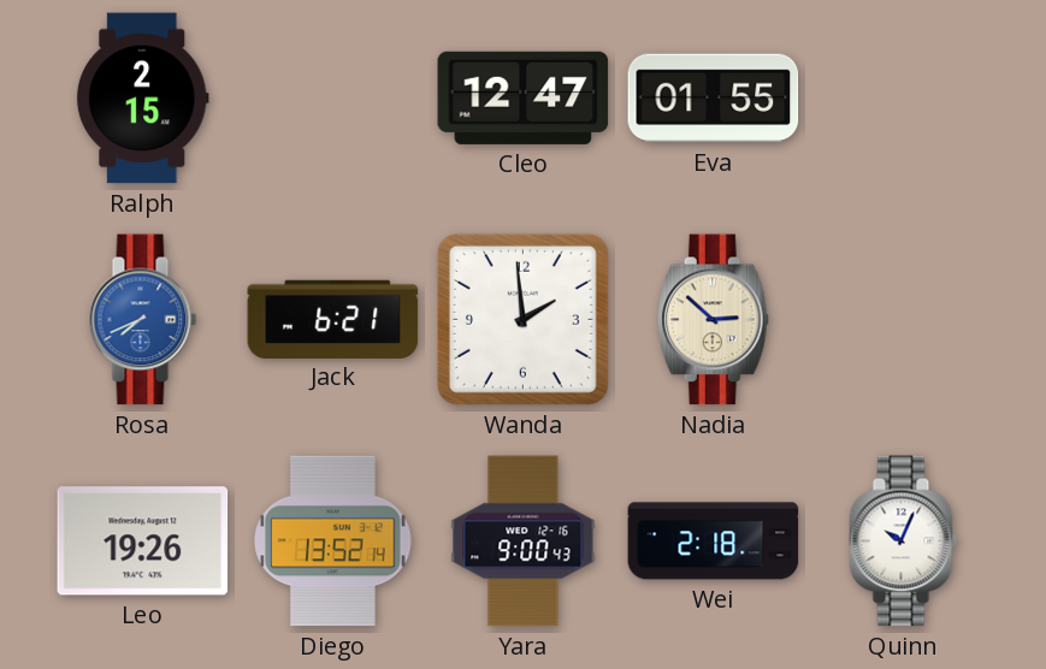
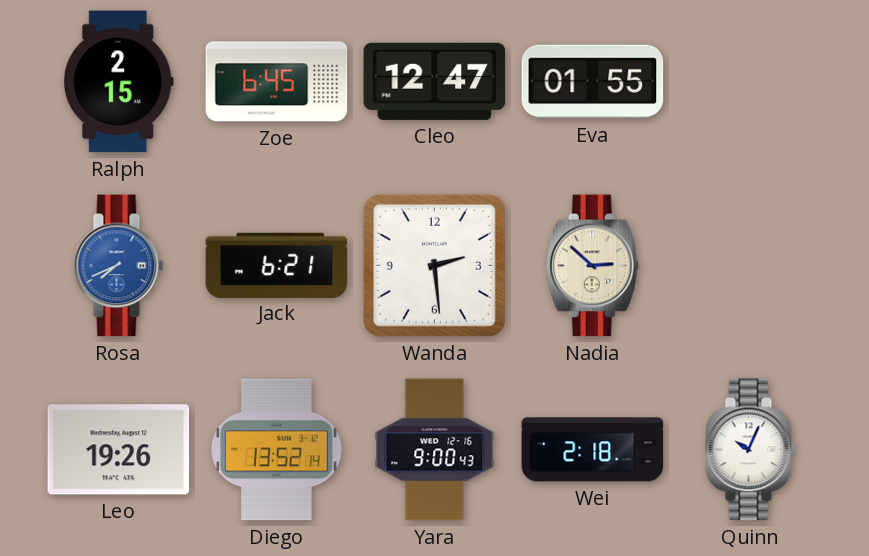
Zoe: none -> 6:45 (277, 82)
Wanda: 1:59 -> 2:29 (434, 265)
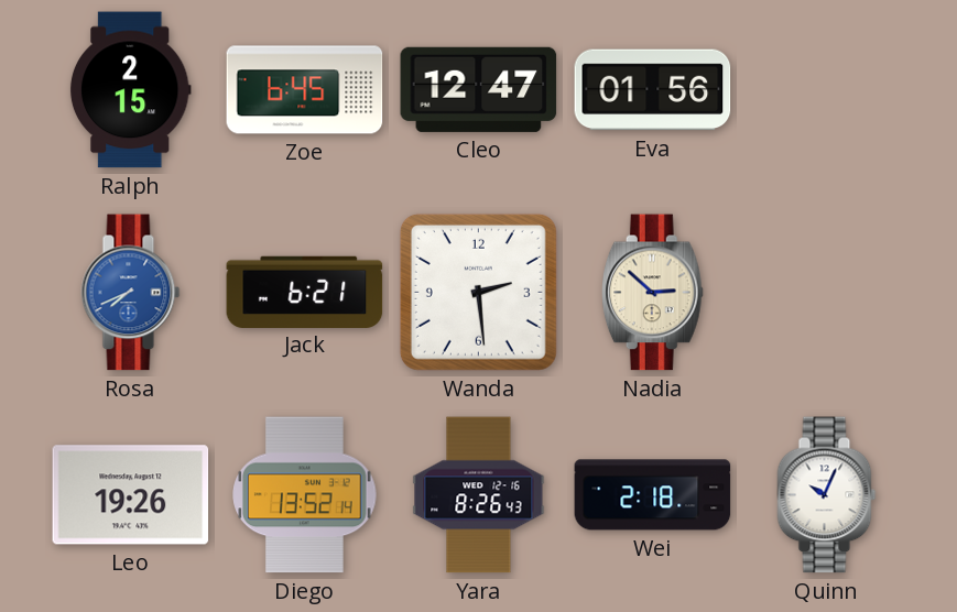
Eva: 01:55 -> 01:56 (653, 90)
Yara: 9:00 -> 8:26 (479, 495)
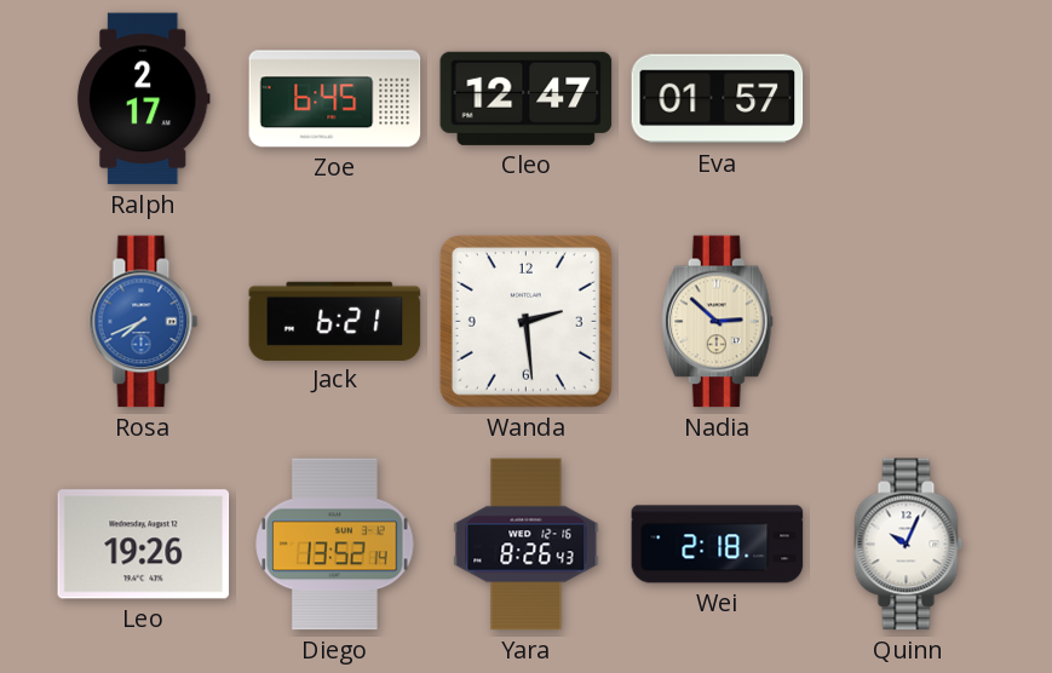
Ralph: 2:15 -> 2:17 (143, 99)
Eva: 01:56 -> 01:57 (718, 99)
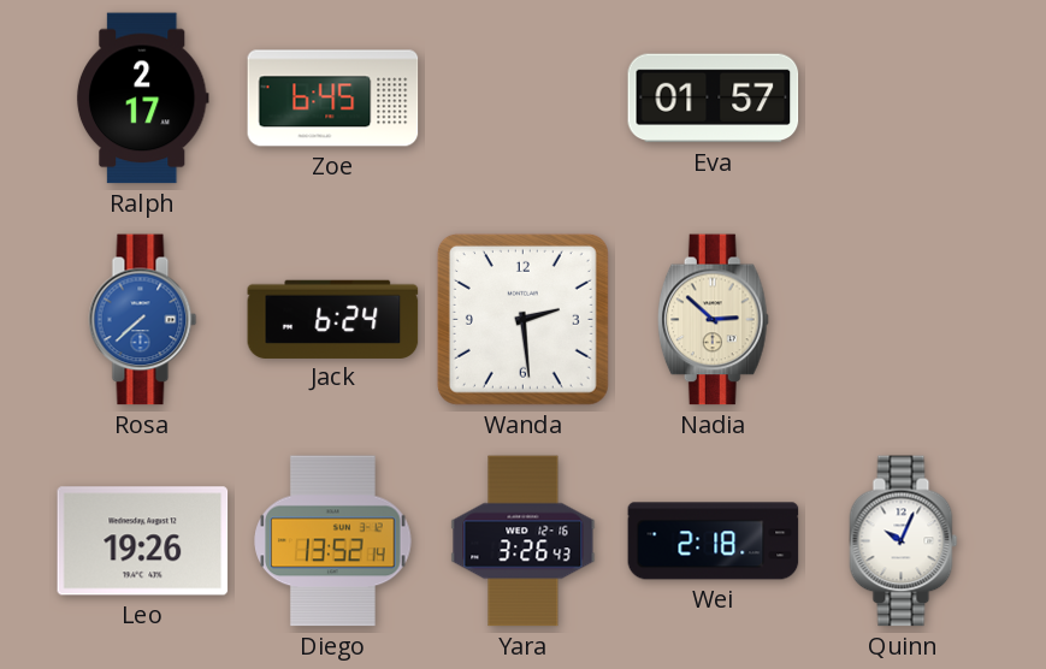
Cleo: 12:47 -> none (527, 98)
Rosa: 7:41 -> 7:38 (143, 320)
Jack: 6:21 -> 6:24 (333, 319)
Yara: 8:26 -> 3:26 (524, 541)
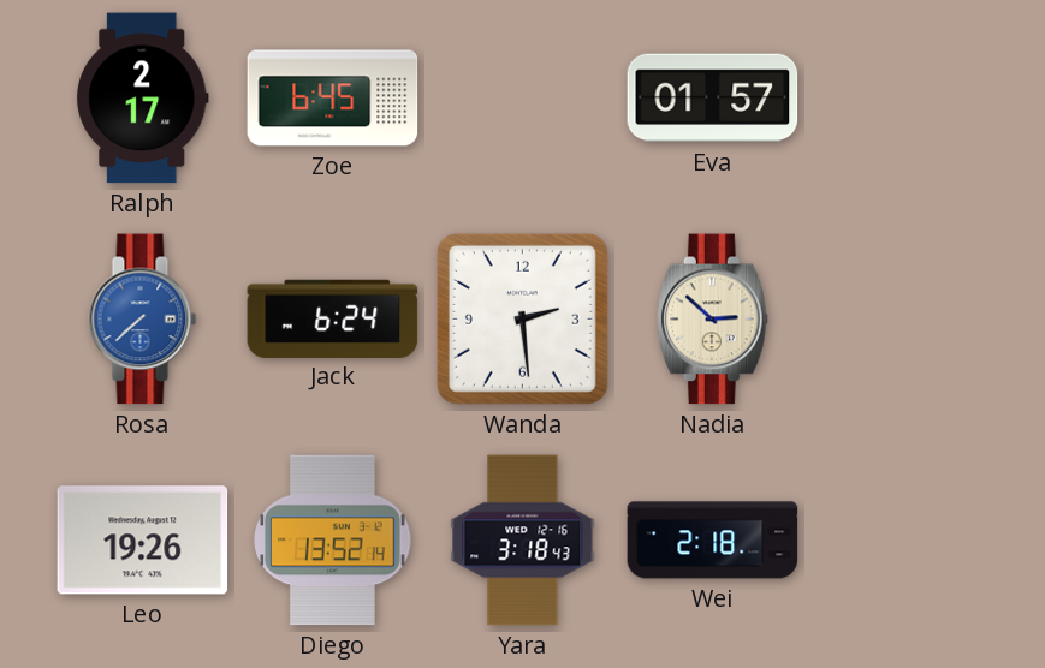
Yara: 3:26 -> 3:18 (523, 541)
Quinn: 10:04 -> none (904, 541)
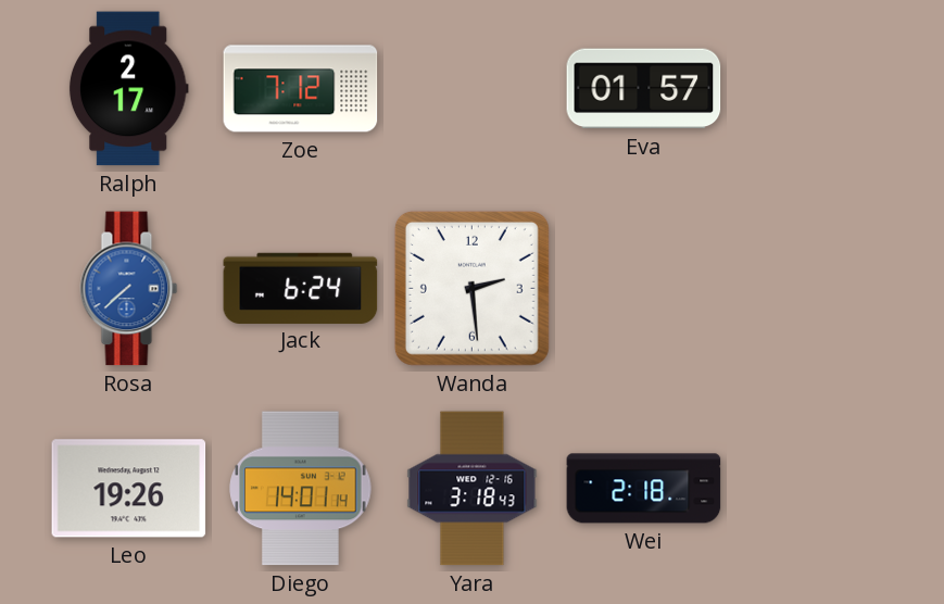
Zoe: 6:45 -> 7:12 (301, 89)
Nadia: 2:52 -> none (712, 320)
Diego: 13:52 -> 14:01 (301, 489)
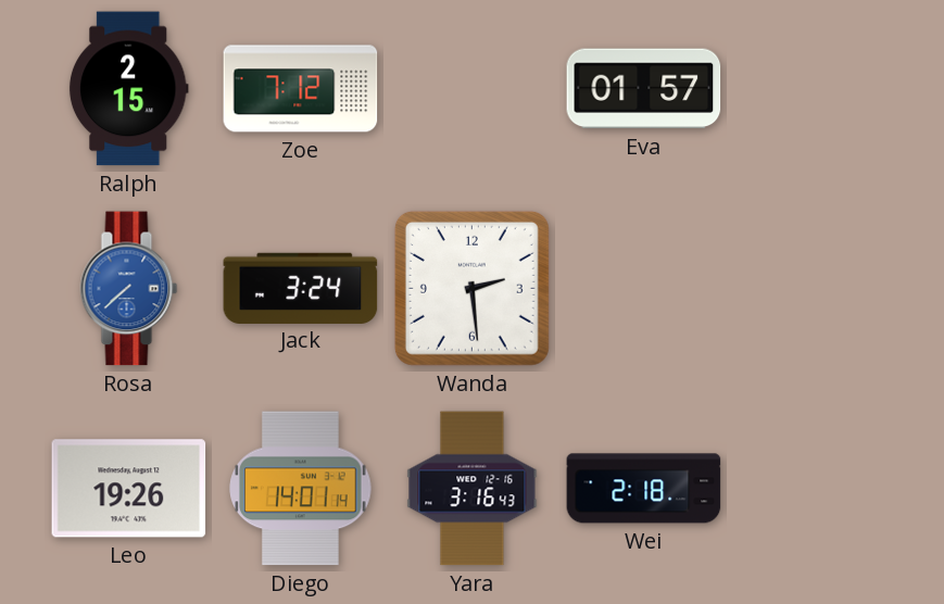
Ralph: 2:17 -> 2:15 (128, 89)
Jack: 6:24 -> 3:24 (301, 288)
Yara: 3:18 -> 3:16 (473, 489)
